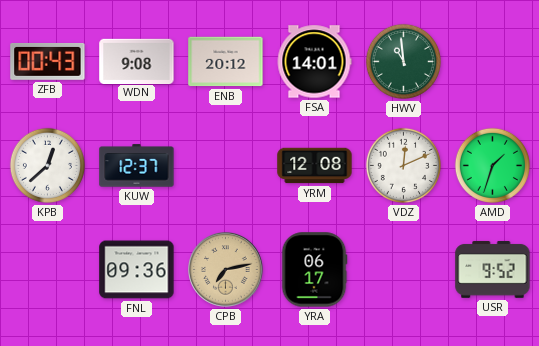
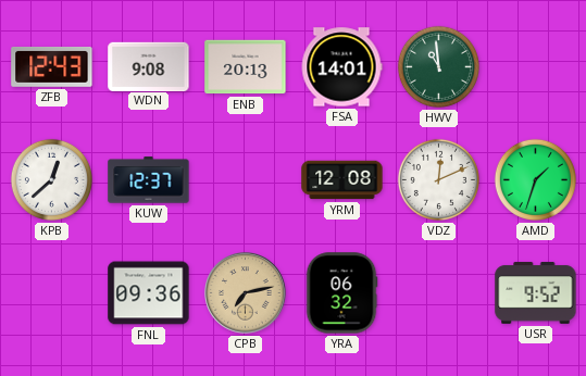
ZFB: 00:43 -> 12:43 (52, 67)
ENB: 20:12 -> 20:13 (246, 67)
YRA: 06:17 -> 06:32 (341, 293)
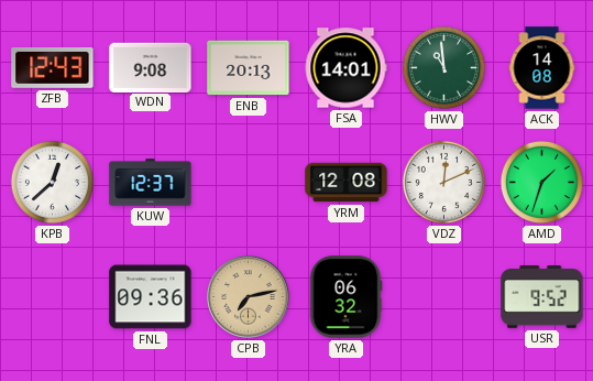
ACK: none -> 14:08 (542, 68)
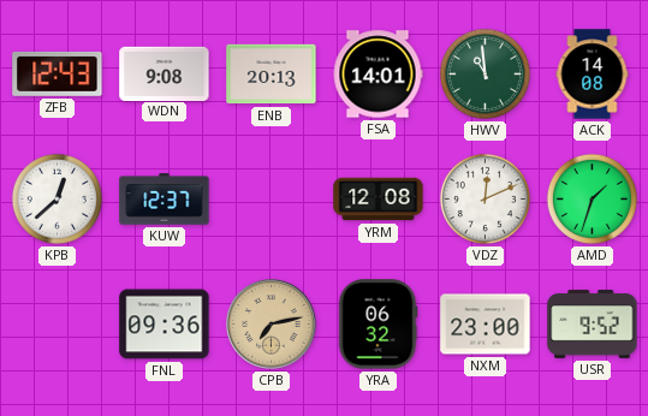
NXM: none -> 23:00 (486, 325)
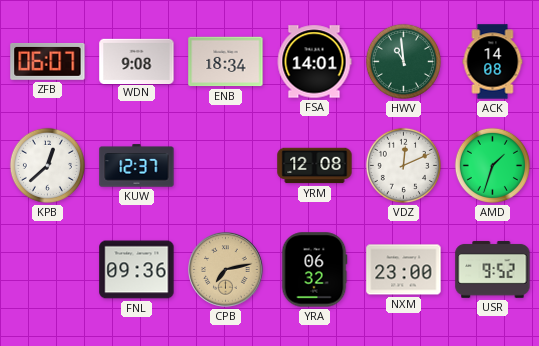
ZFB: 12:43 -> 06:07 (48, 62)
ENB: 20:13 -> 18:34 (226, 62)
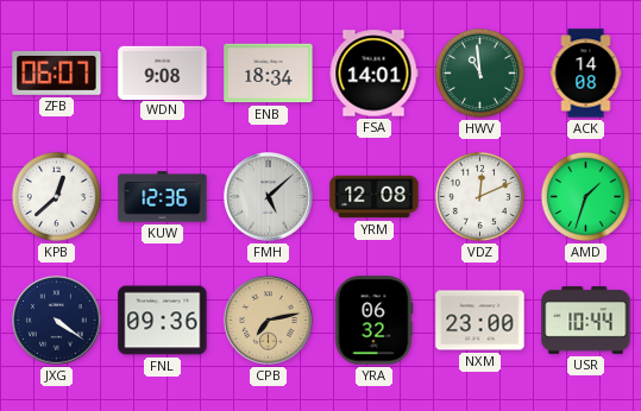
KUW: 12:37 -> 12:36 (163, 197)
FMH: none -> 5:08 (269, 197)
JXG: none -> 4:21 (57, 321)
USR: 9:52 -> 10:44 (586, 320)
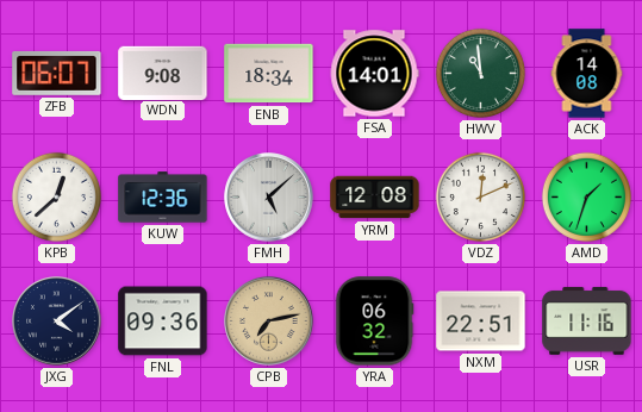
JXG: 4:21 -> 4:09 (57, 322)
NXM: 23:00 -> 22:51 (481, 322)
USR: 10:44 -> 11:16 (587, 320)
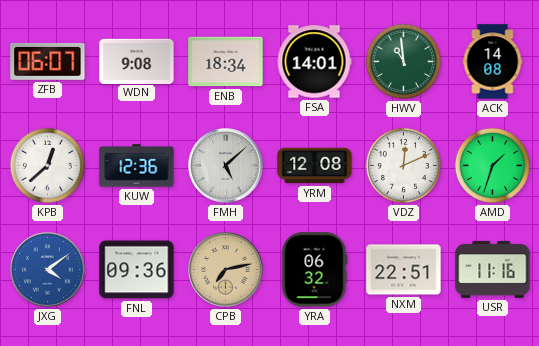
JXG dial: navy -> blue (48, 270)
